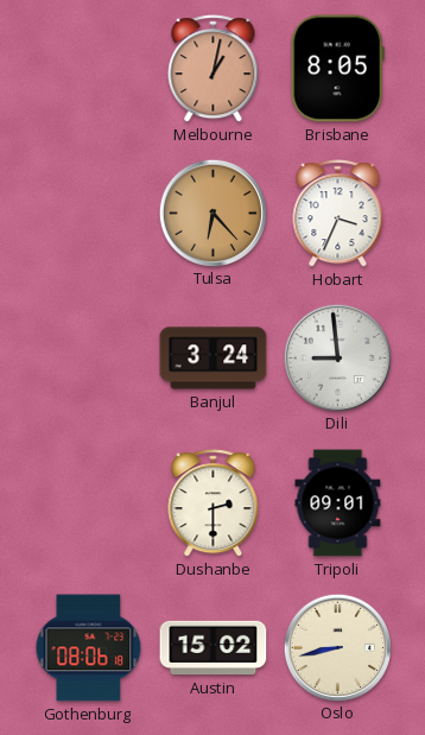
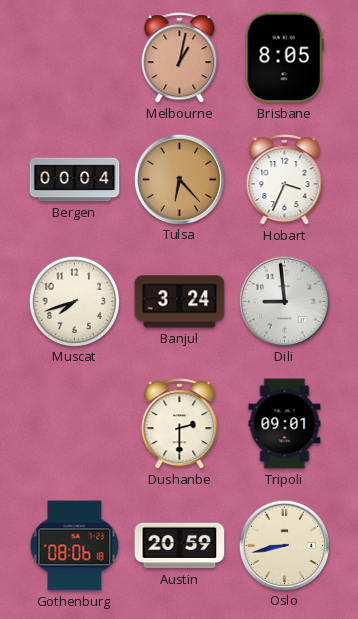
Bergen: none -> 00:04 (75, 180)
Muscat: none -> 7:42 (74, 301)
Austin: 15:02 -> 20:59 (180, 546)
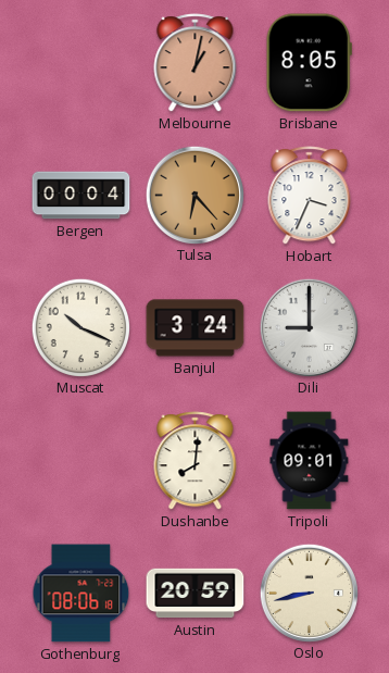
Muscat: 7:42 -> 10:19 (80, 327)
Dili: 8:59 -> 9:00 (309, 327)
Dushanbe: 2:30 -> 8:01 (196, 461)
